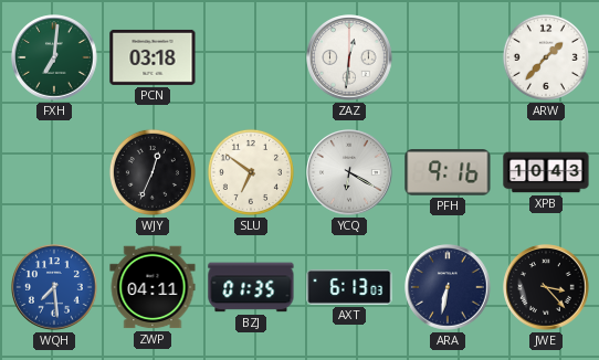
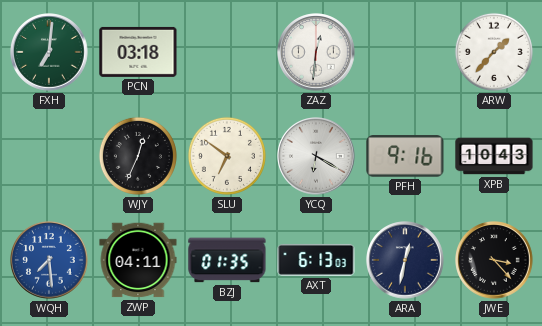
ARA: 6:32 -> 12:32 (405, 260)
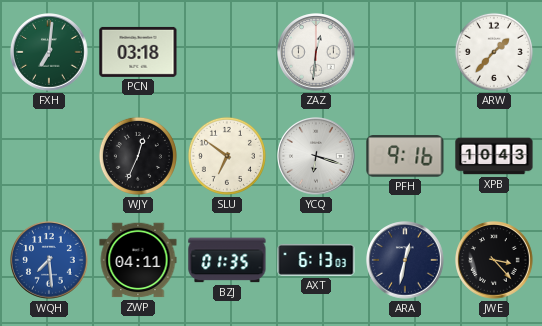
YCQ: 6:20 -> 6:18 (316, 156)
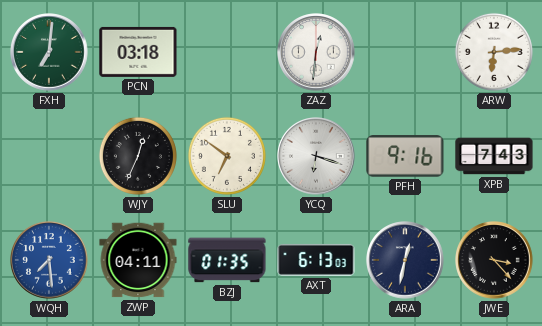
ARW: 1:37 -> 6:14 (494, 52)
XPB: 10:43 -> 7:43 (494, 156)
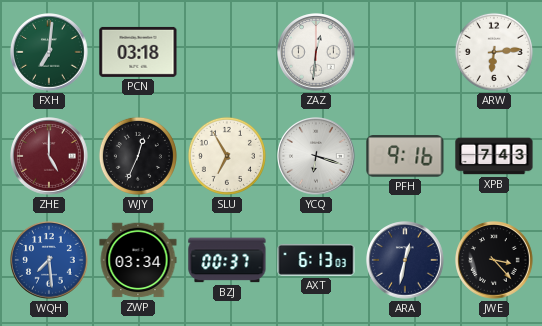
ZHE: none -> 5:00 (49, 156)
SLU: 6:51 -> 6:55 (227, 156)
ZWP: 04:11 -> 03:34 (138, 260)
BZJ: 01:35 -> 00:37 (227, 260)
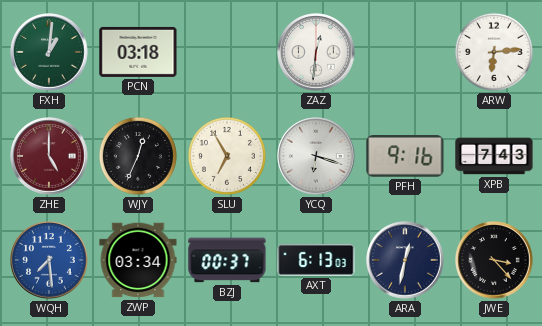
FXH: 7:01 -> 1:01 (49, 52)
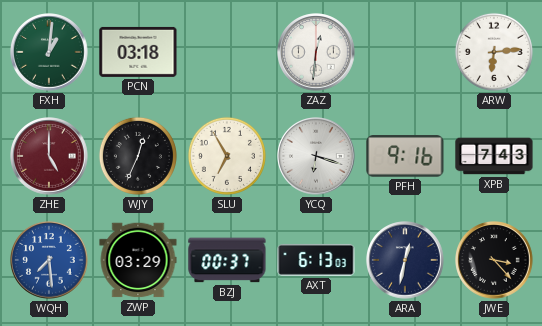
ZWP: 03:34 -> 03:29 (138, 260)
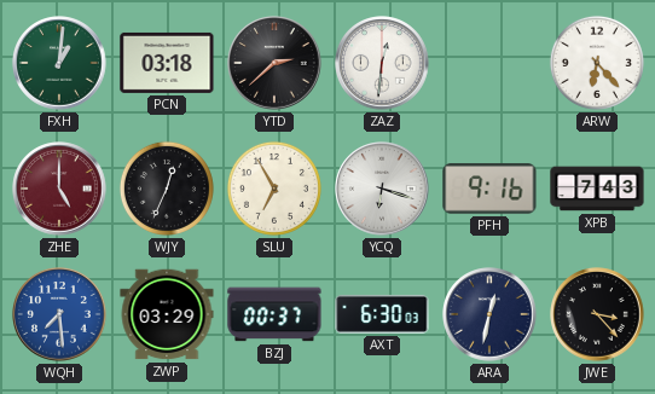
YTD: none -> 2:38 (274, 63)
ARW: 6:14 -> 6:23 (597, 63)
AXT: 6:13 -> 6:30 (382, 314)
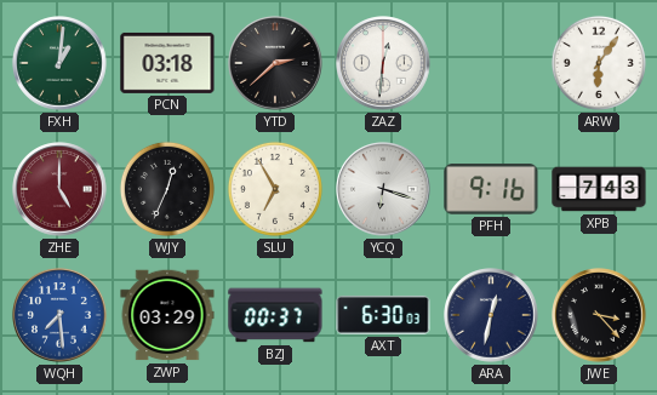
ARW: 6:23 -> 6:06 (599, 63)
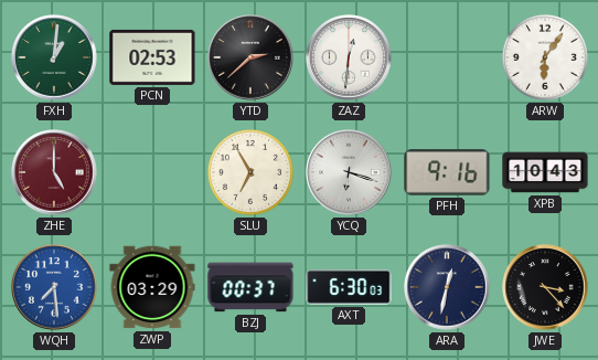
PCN: 03:18 -> 02:53 (152, 57)
WJY: 12:34 -> none (167, 189)
XPB: 7:43 -> 10:43 (545, 172)
